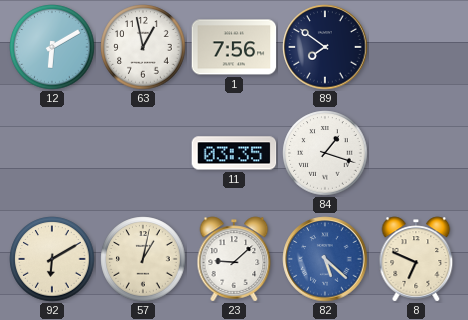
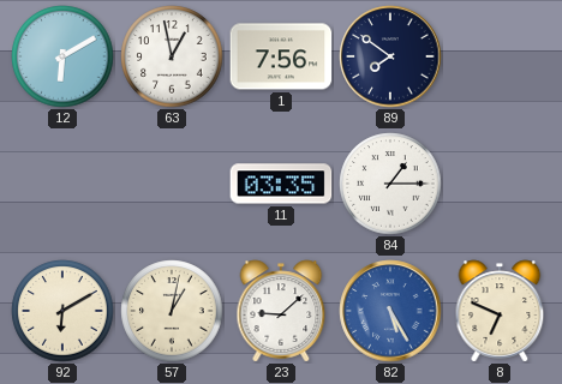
84: 1:18 -> 1:15 (390, 184)
82: 5:22 -> 5:25 (390, 311)
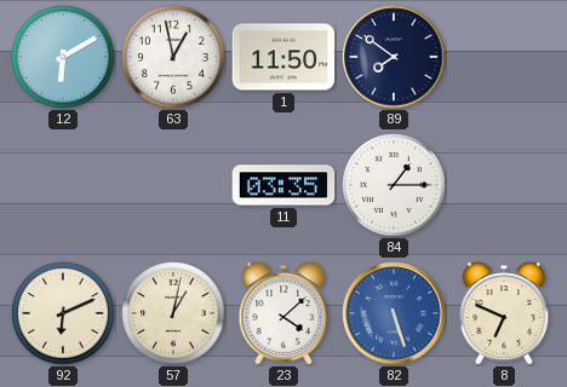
1: 7:56 -> 11:50 (283, 57)
92: 6:10 -> 6:11 (63, 313)
23: 9:08 -> 4:08 (283, 313)
82: 5:25 -> 5:27 (394, 313)
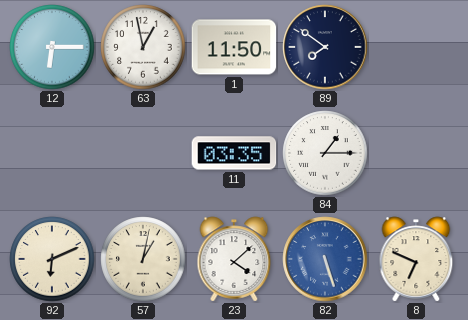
12: 6:10 -> 6:15 (52, 47)
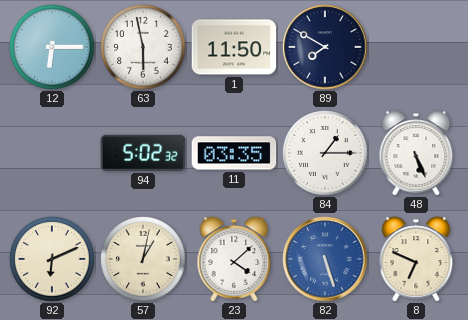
63: 12:58 -> 5:58 (143, 47)
89: 7:51 -> 7:50 (325, 47)
94: none -> 5:02 (143, 153)
48: none -> 5:26 (416, 153)
